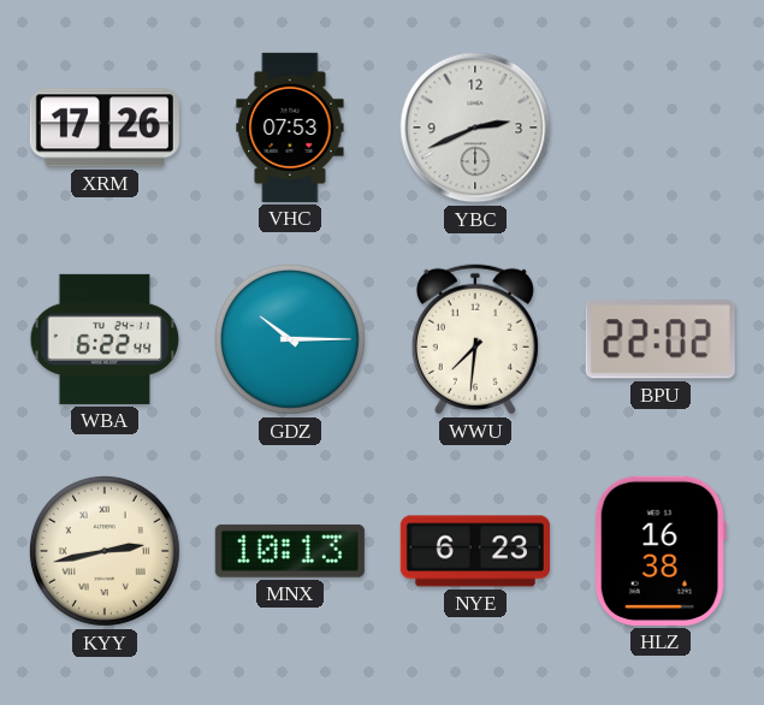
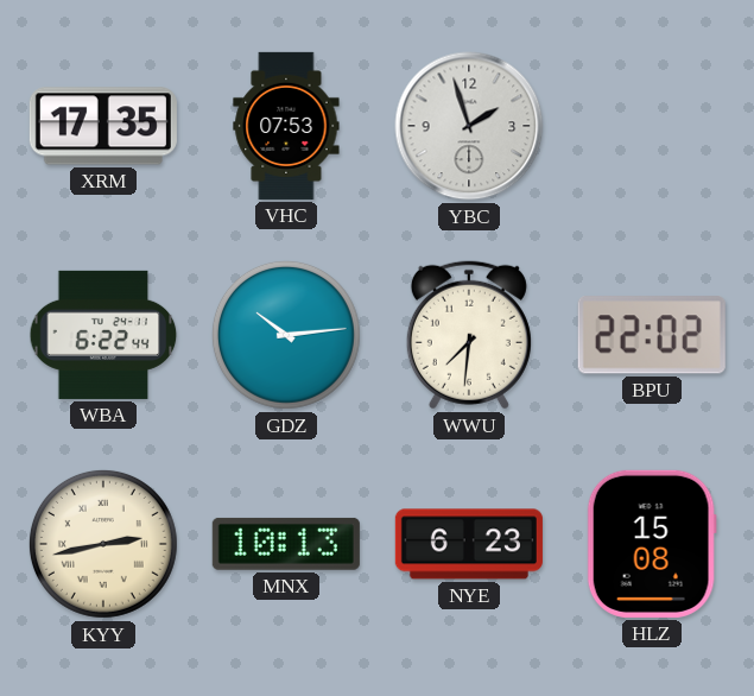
XRM: 17:26 -> 17:35 (103, 126)
YBC: 2:41 -> 1:57 (469, 126)
GDZ: 10:15 -> 10:14 (286, 335)
HLZ: 16:38 -> 15:08 (652, 544)
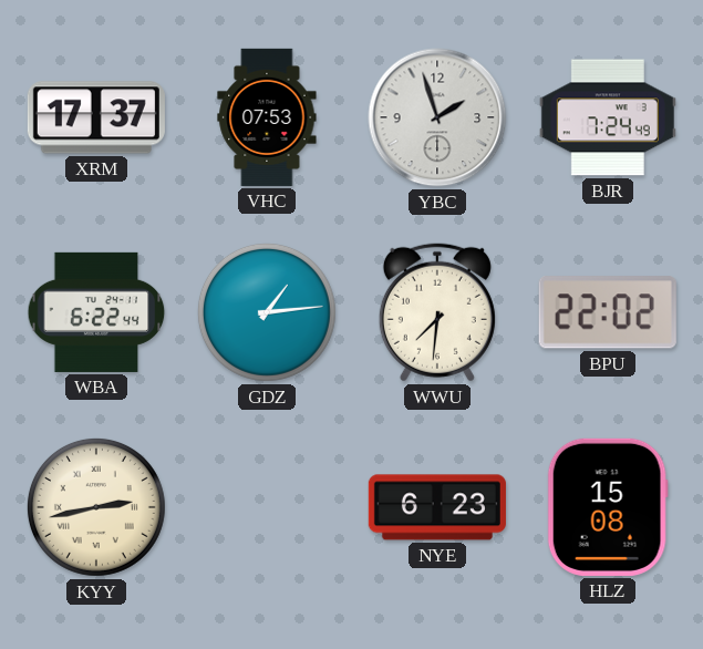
XRM: 17:35 -> 17:37 (96, 117)
BJR: none -> 7:24 (608, 117)
GDZ: 10:14 -> 1:14 (267, 312)
MNX: 10:13 -> none (286, 544)
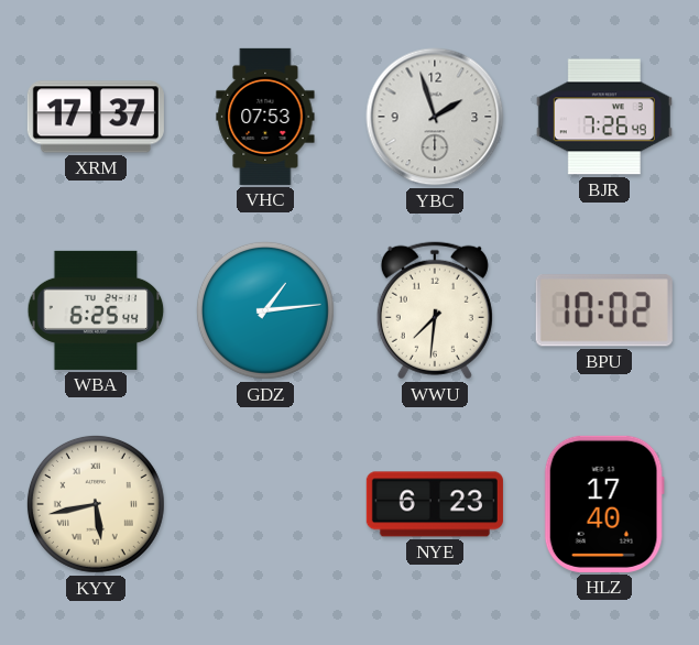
BJR: 7:24 -> 7:26 (604, 117)
WBA: 6:22 -> 6:25 (96, 310)
BPU: 22:02 -> 10:02 (604, 310)
KYY: 2:43 -> 5:43 (96, 504)
HLZ: 15:08 -> 17:40 (604, 504)
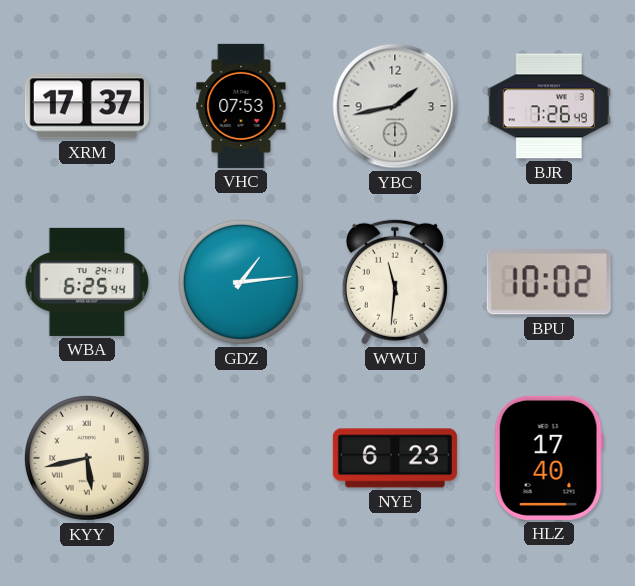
YBC: 1:57 -> 1:43 (395, 106)
WWU: 7:31 -> 11:31 (395, 282)
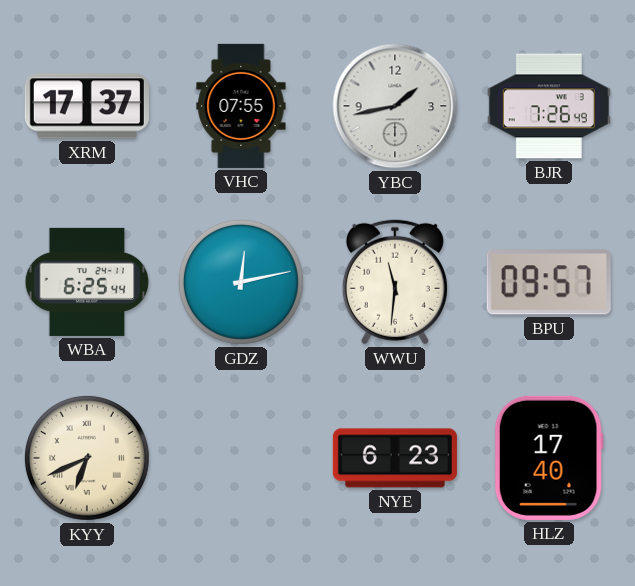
VHC: 07:53 -> 07:55 (241, 106)
GDZ: 1:14 -> 12:13 (241, 282)
BPU: 10:02 -> 09:57 (549, 282)
KYY: 5:43 -> 6:41 (87, 458)
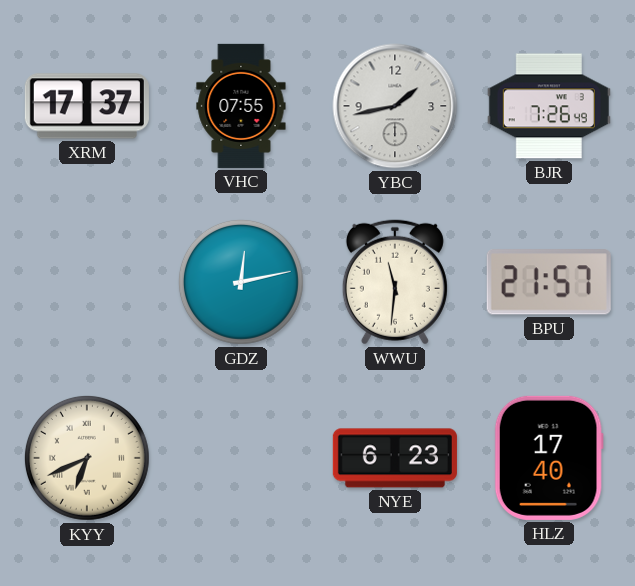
WBA: 6:25 -> none (87, 282)
BPU: 09:57 -> 21:57 (549, 282)
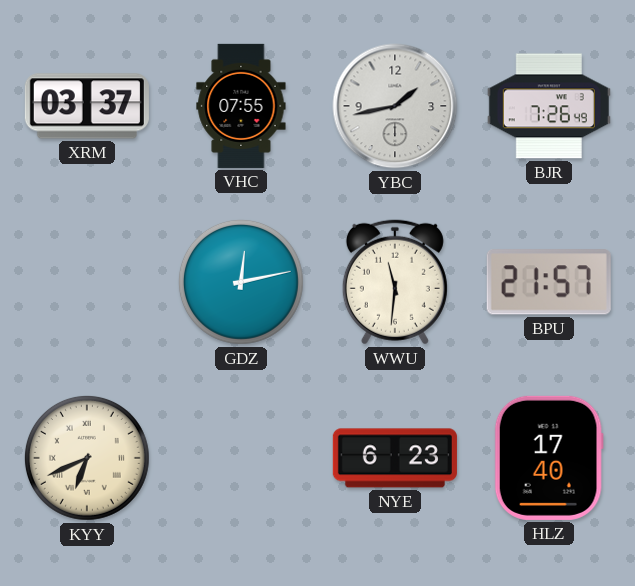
XRM: 17:37 -> 03:37 (87, 106)
